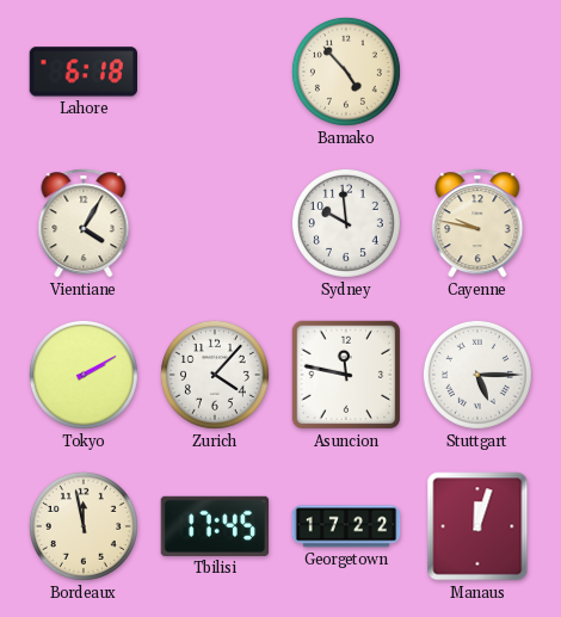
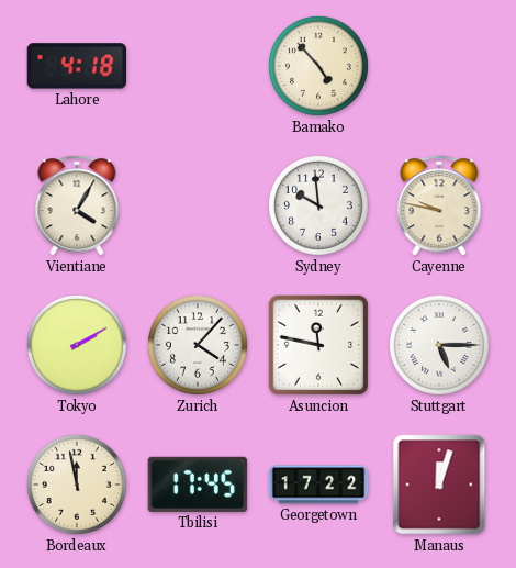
Lahore: 6:18 -> 4:18 (76, 66)
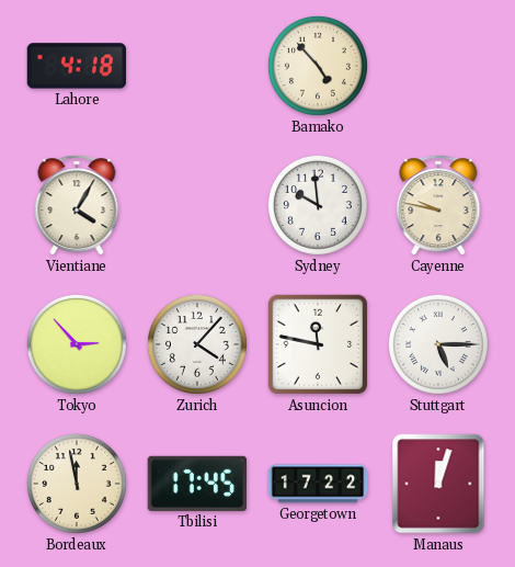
Tokyo: 2:10 -> 2:53 (77, 344)
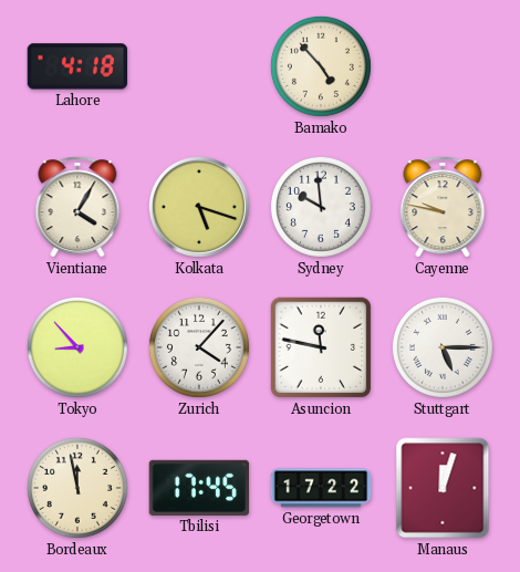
Kolkata: none -> 5:18 (199, 207)
Tokyo: 2:53 -> 8:53 (77, 347)
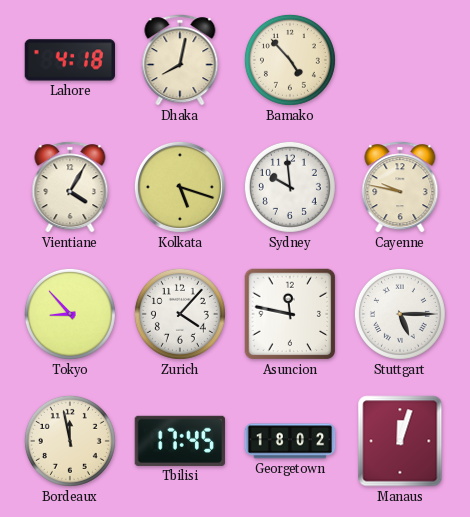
Dhaka: none -> 8:02 (180, 60)
Georgetown: 17:22 -> 18:02 (290, 441)
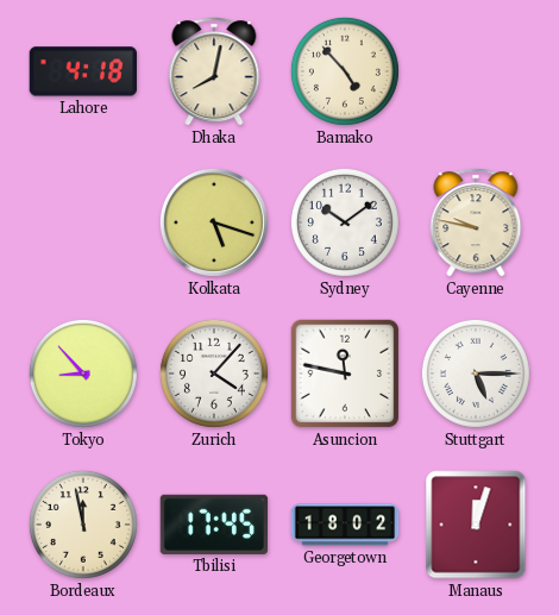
Vientiane: 4:05 -> none (70, 187)
Sydney: 9:59 -> 10:09 (345, 222)
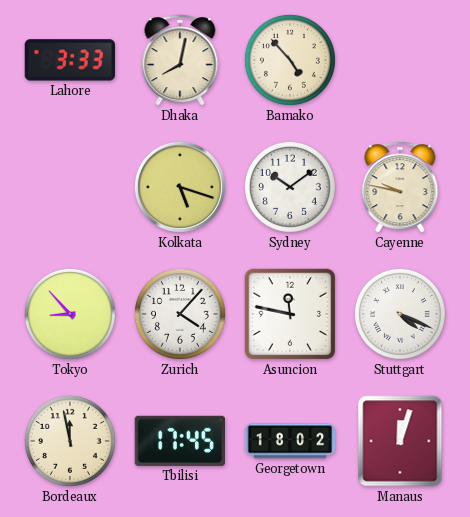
Lahore: 4:18 -> 3:33 (69, 60)
Stuttgart: 5:15 -> 4:19 (400, 314)
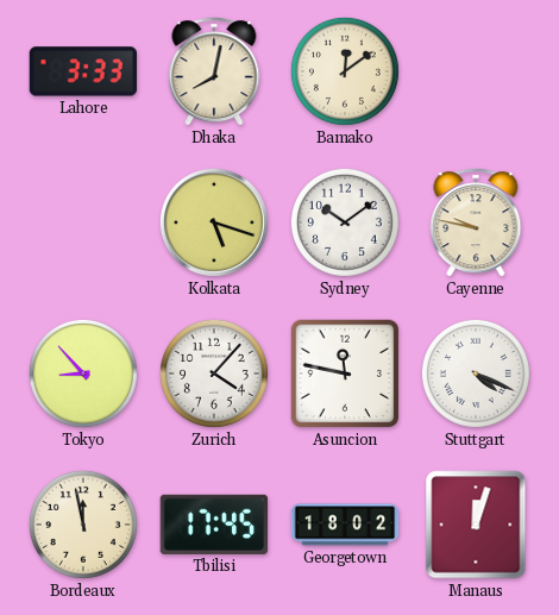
Bamako: 4:53 -> 12:09 (345, 71)
